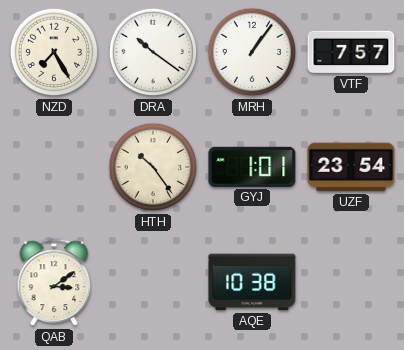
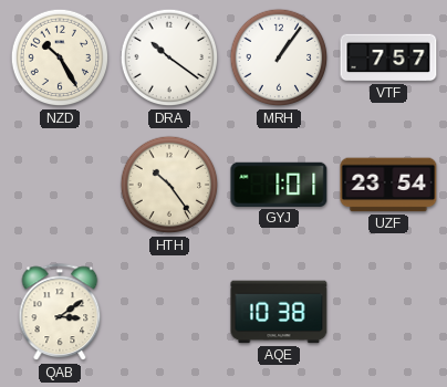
NZD: 7:25 -> 10:25 (60, 57)
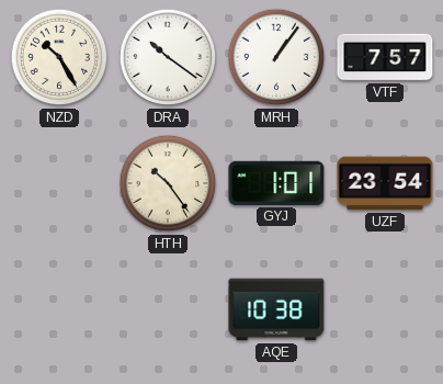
QAB: 3:09 -> none (60, 313)
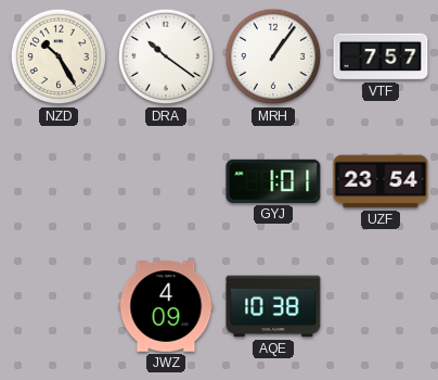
HTH: 10:24 -> none (168, 183)
JWZ: none -> 4:09 (166, 306)
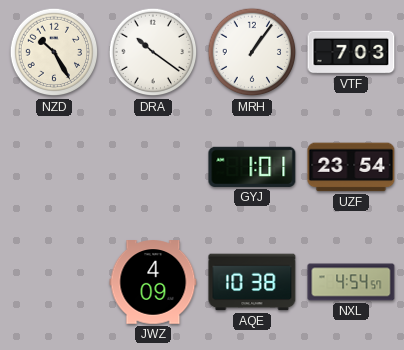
VTF: 7:57 -> 7:03 (351, 52)
NXL: none -> 4:54 (351, 282)
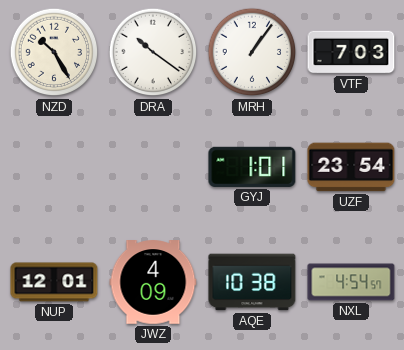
NUP: none -> 12:01 (54, 282)
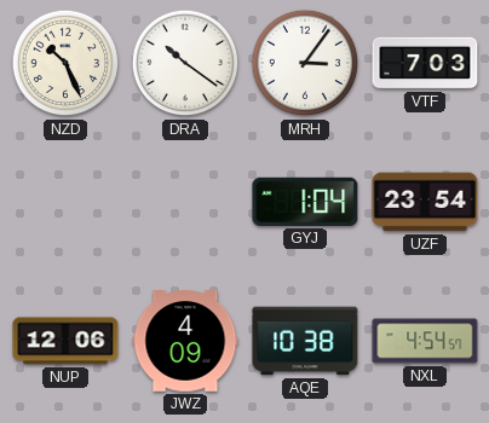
NZD: 10:25 -> 10:26 (65, 63)
MRH: 1:06 -> 3:06 (305, 63)
GYJ: 1:01 -> 1:04 (305, 202)
NUP: 12:01 -> 12:06 (65, 341)
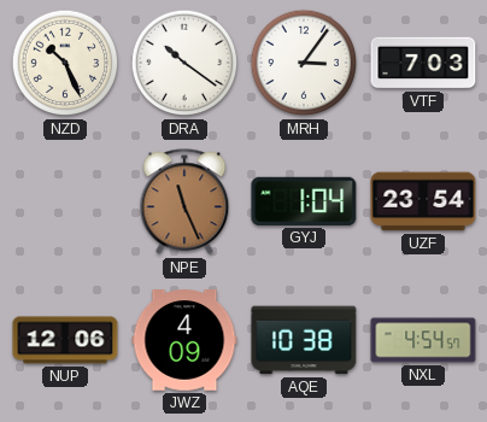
NPE: none -> 11:26 (184, 203)
